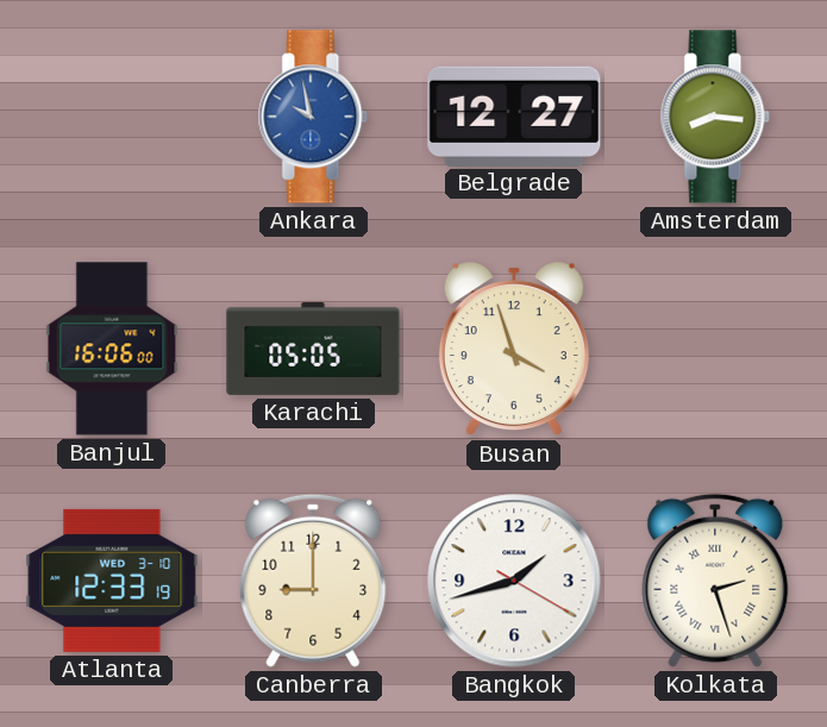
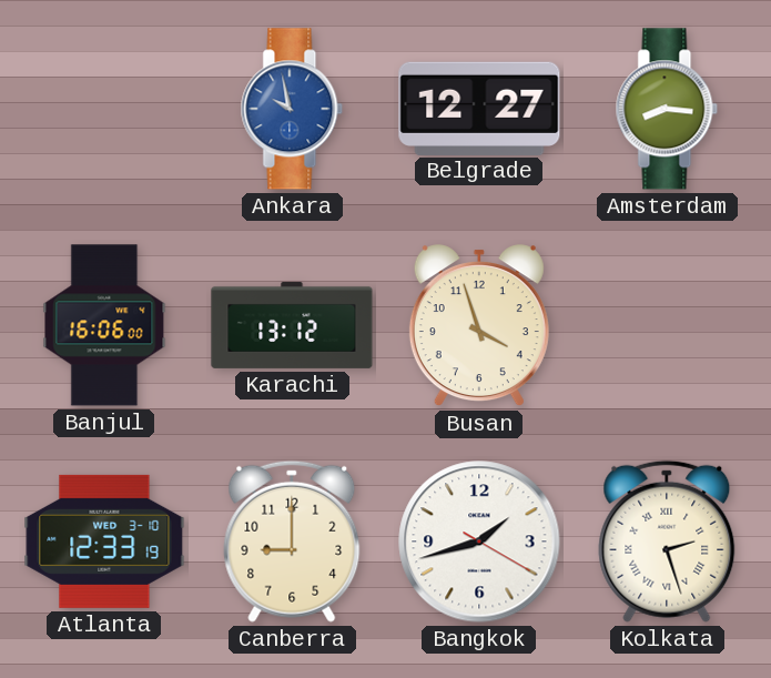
Karachi: 05:05 -> 13:12 (292, 325)
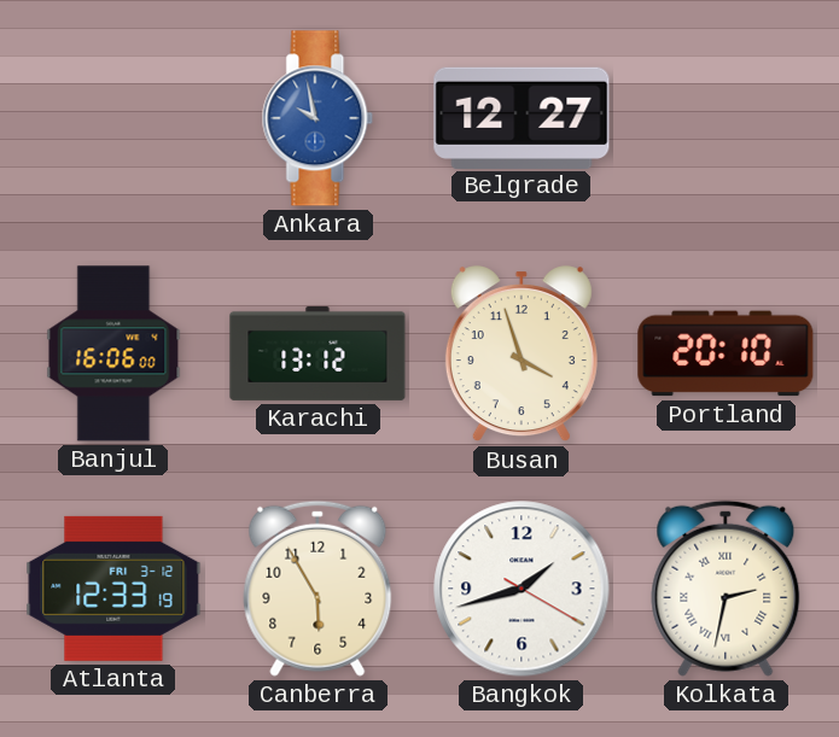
Amsterdam: 8:16 -> none (667, 109)
Portland: none -> 20:10 (726, 353)
Atlanta date: WED 3-10 -> FRI 3-12 (113, 589)
Canberra: 9:00 -> 5:55 (317, 589)
Kolkata: 2:27 -> 2:32 (726, 589)
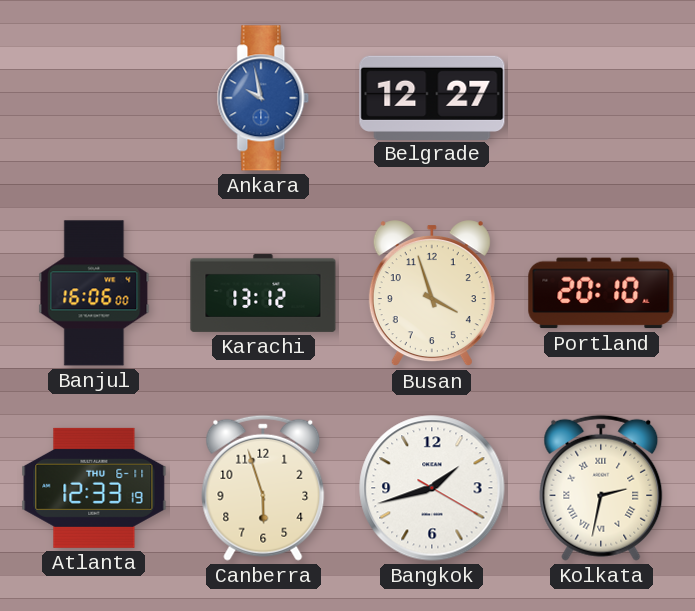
Atlanta date: FRI 3-12 -> THU 6-11 (94, 488)
Canberra: 5:55 -> 5:57 (263, 488)
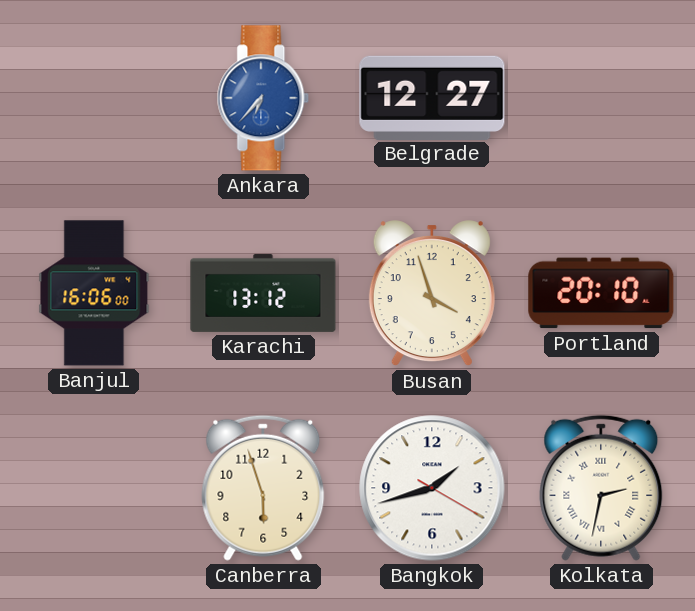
Ankara: 9:58 -> 6:37 (263, 98)
Atlanta: 12:33 -> none (94, 488)
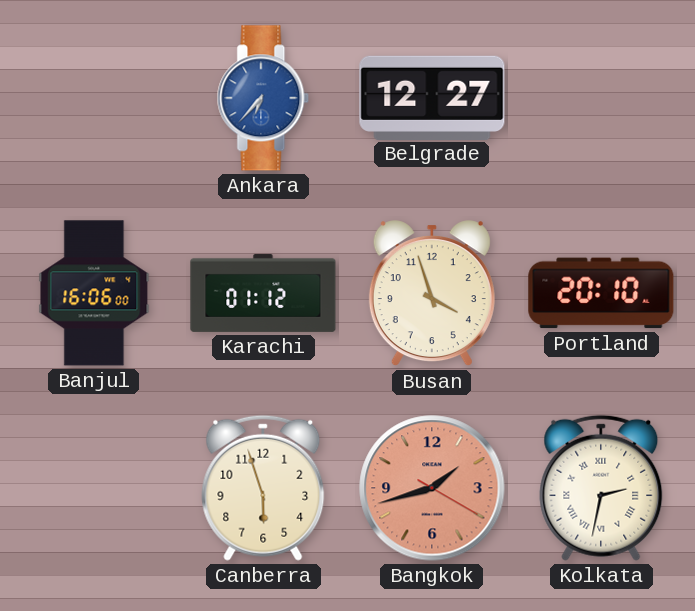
Karachi: 13:12 -> 01:12 (263, 293)
Bangkok dial: white -> salmon (432, 488)
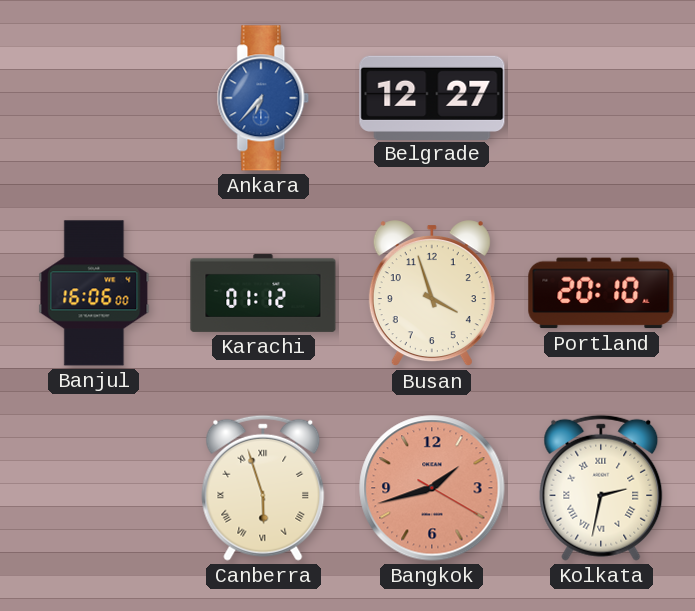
Canberra numerals: Arabic -> Roman (263, 488)
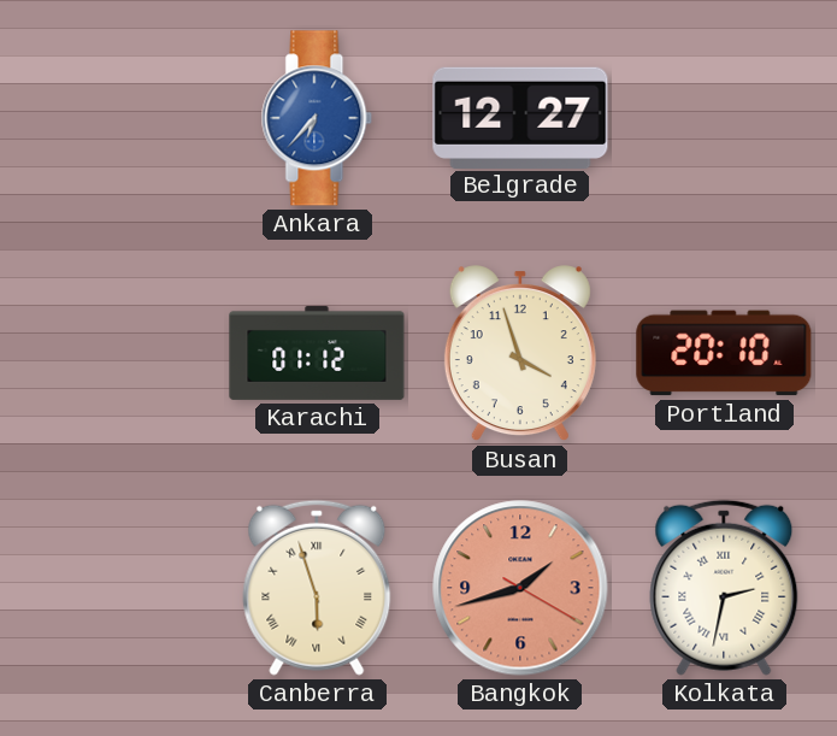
Banjul: 16:06 -> none (94, 293)
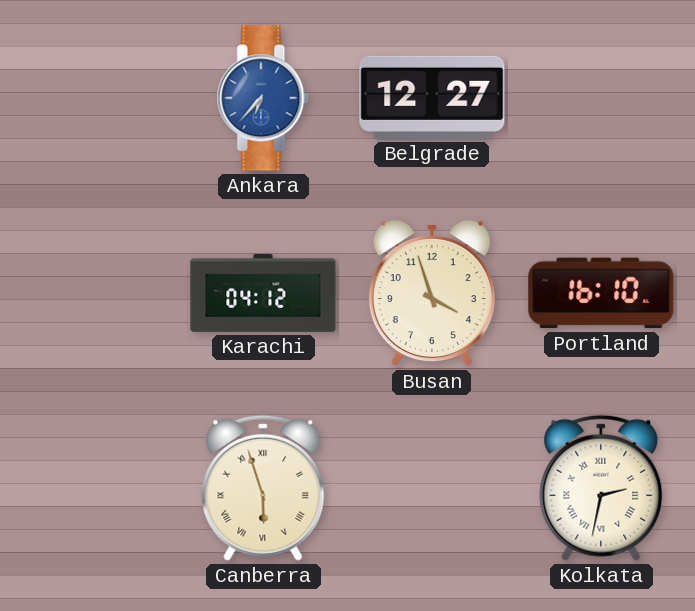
Karachi: 01:12 -> 04:12 (263, 293)
Portland: 20:10 -> 16:10 (601, 293)
Bangkok: 1:42 -> none (520, 588)
